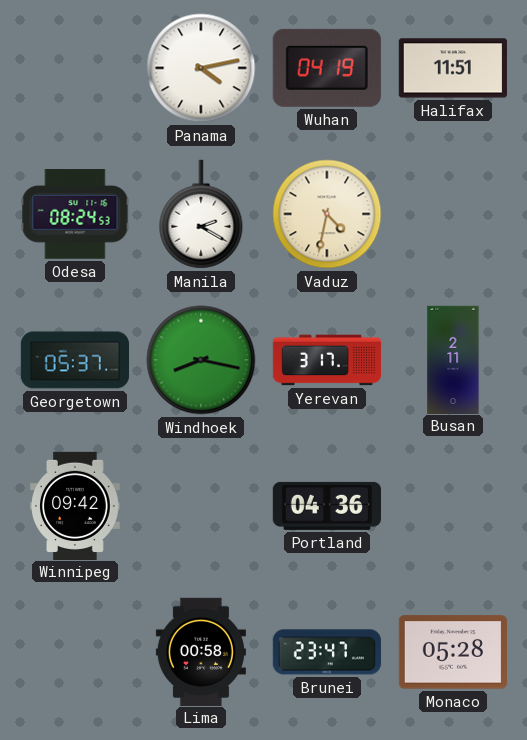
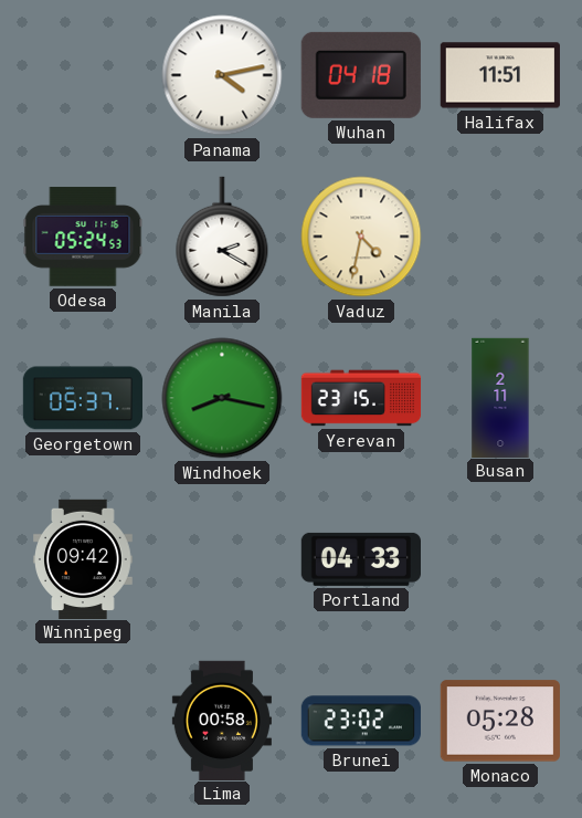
Wuhan: 04:19 -> 04:18 (361, 75)
Odesa: 08:24 -> 05:24 (83, 237)
Yerevan: 3:17 -> 23:15 (361, 398)
Portland: 04:36 -> 04:33 (360, 559)
Brunei: 23:47 -> 23:02 (361, 721)
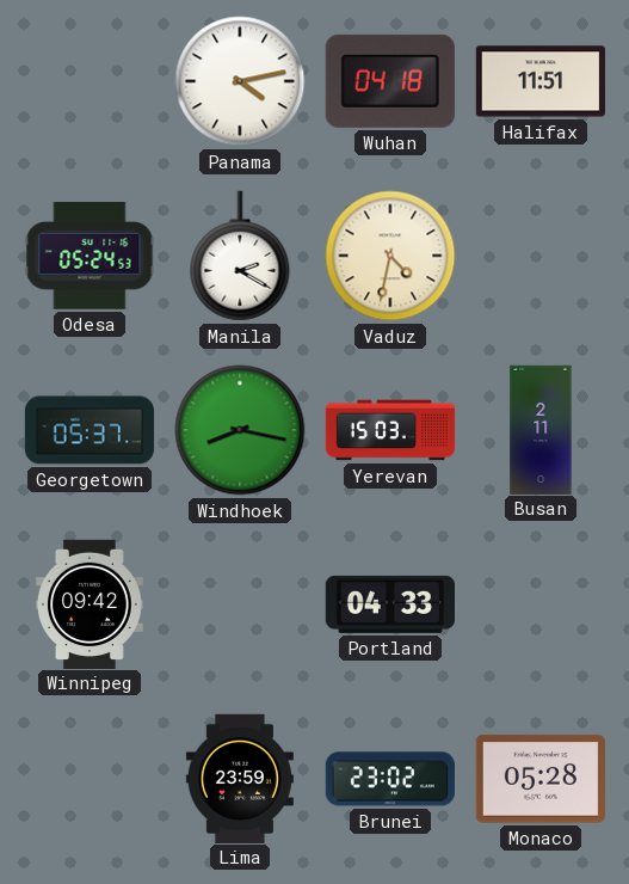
Yerevan: 23:15 -> 15:03 (390, 430)
Lima: 00:58 -> 23:59 (240, 778)
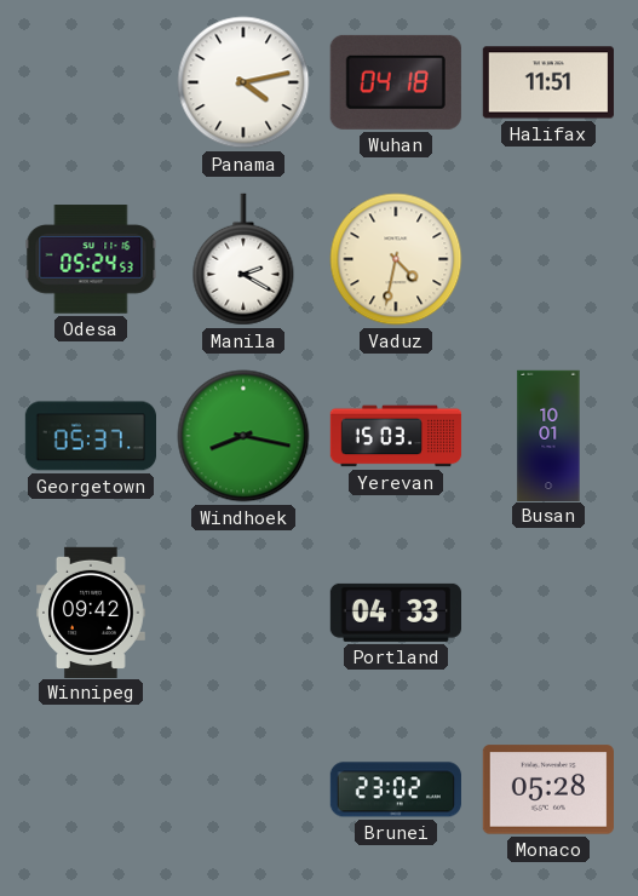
Busan: 2:11 -> 10:01 (548, 435)
Lima: 23:59 -> none (240, 778)
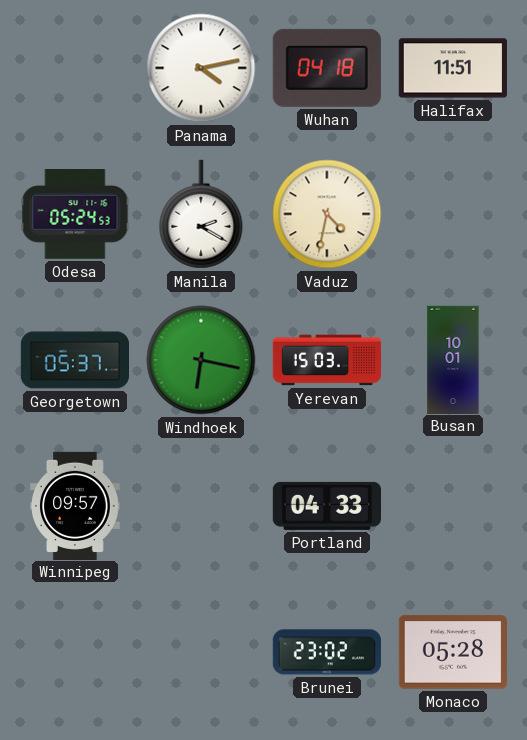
Windhoek: 8:17 -> 6:17 (201, 360)
Winnipeg: 09:42 -> 09:57 (76, 505)
